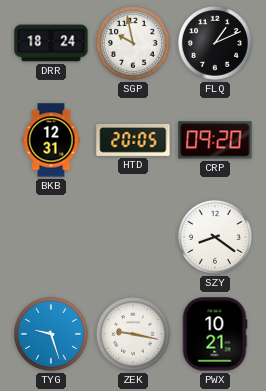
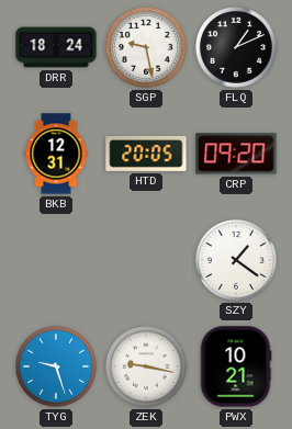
SGP: 9:58 -> 9:28 (146, 47)
SZY: 8:21 -> 1:21 (236, 260)
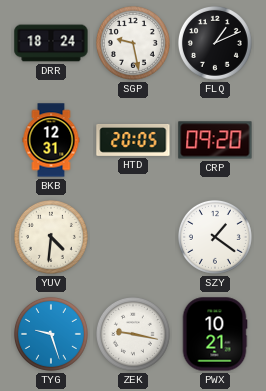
YUV: none -> 4:31 (51, 237)
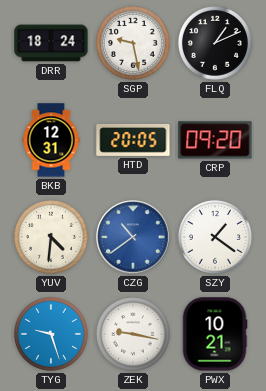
CZG: none -> 10:39 (133, 237)
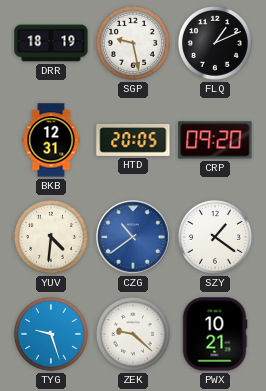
DRR: 18:24 -> 18:19 (51, 43)
ZEK: 9:17 -> 9:22 (133, 334)
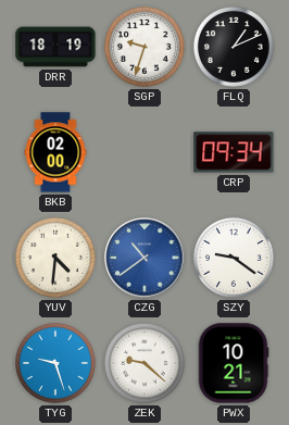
SGP: 9:28 -> 9:33 (144, 47)
BKB: 12:31 -> 02:00 (55, 152)
HTD: 20:05 -> none (133, 140)
CRP: 09:20 -> 09:34 (234, 152)
SZY: 1:21 -> 9:21 (234, 258)
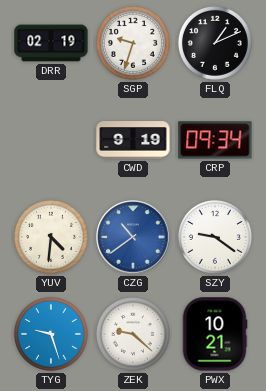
DRR: 18:19 -> 02:19 (51, 43)
BKB: 02:00 -> none (55, 152)
CWD: none -> 9:19 (133, 140)
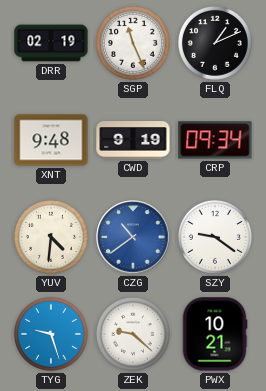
SGP: 9:33 -> 11:26 (133, 43)
XNT: none -> 9:48 (51, 140)
